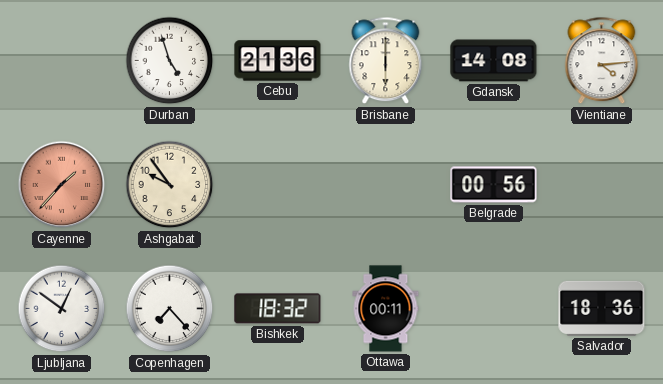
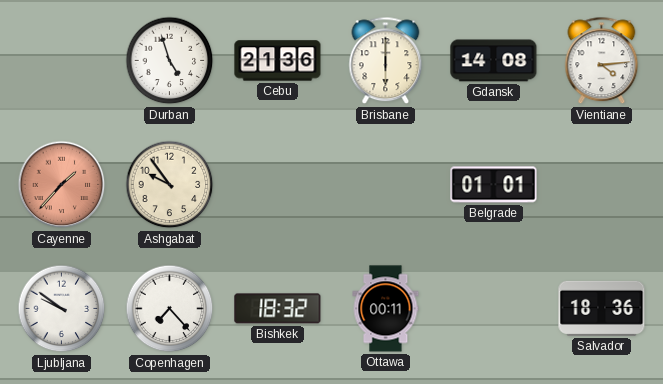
Belgrade: 00:56 -> 01:01 (494, 185)
Ljubljana: 12:51 -> 9:51 (62, 309)
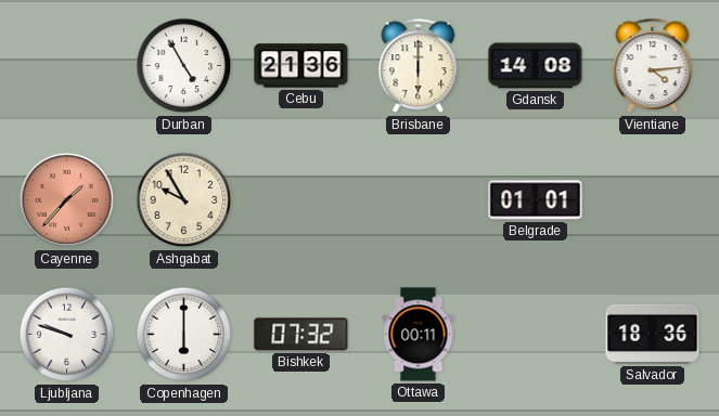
Durban: 4:57 -> 4:55 (184, 66)
Ashgabat: 9:54 -> 9:55 (184, 200)
Ljubljana: 9:51 -> 9:48 (67, 335)
Copenhagen: 7:23 -> 6:00 (184, 335)
Bishkek: 18:32 -> 07:32 (301, 335)
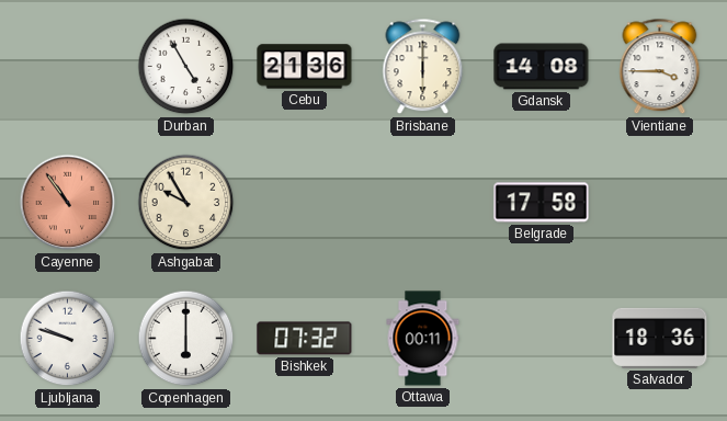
Vientiane: 4:14 -> 3:45 (660, 67)
Cayenne: 1:37 -> 10:54 (68, 203)
Belgrade: 01:01 -> 17:58 (542, 203)
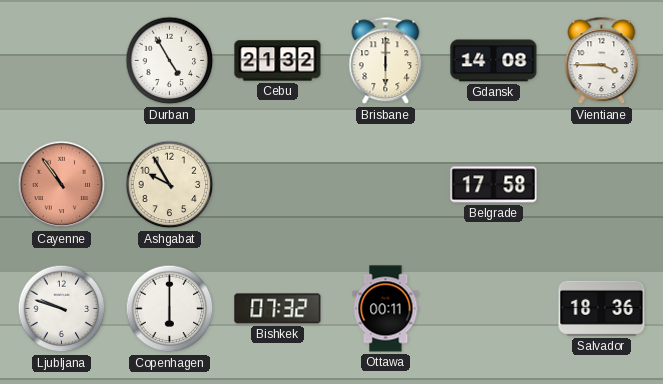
Cebu: 21:36 -> 21:32 (278, 61)
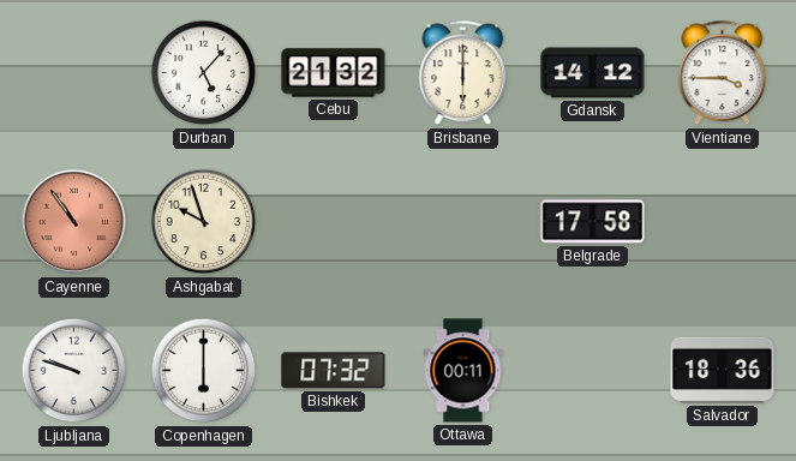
Durban: 4:55 -> 5:07 (204, 73)
Gdansk: 14:08 -> 14:12 (593, 73)
Ashgabat: 9:55 -> 9:57 (204, 222)
